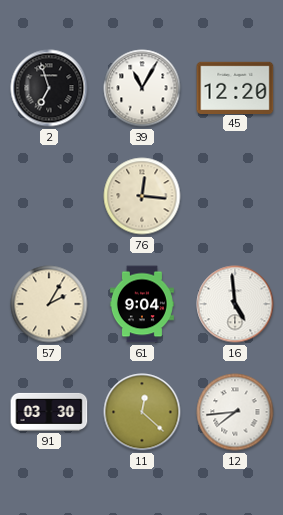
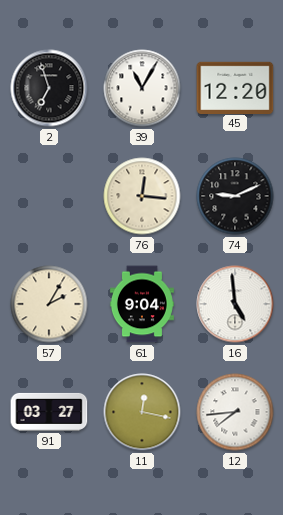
74: none -> 9:11 (235, 196)
91: 03:30 -> 03:27 (49, 412)
11: 12:22 -> 12:17 (142, 412)
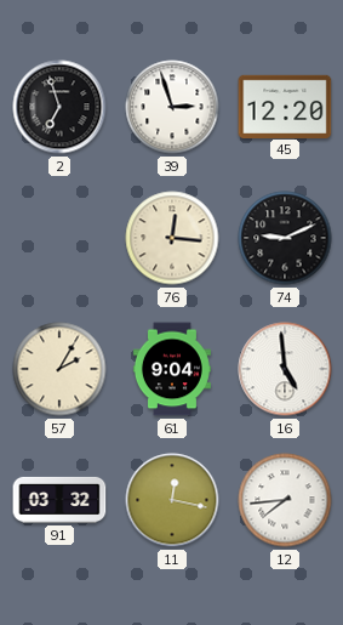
39: 11:05 -> 2:57 (172, 107)
91: 03:27 -> 03:32 (59, 500)
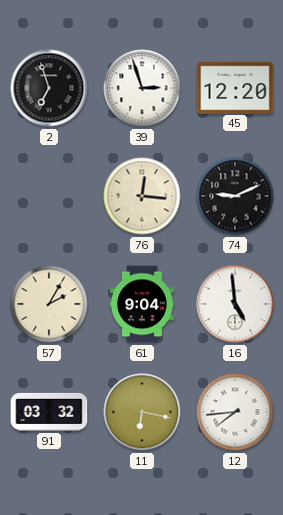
11: 12:17 -> 6:17 (142, 412)
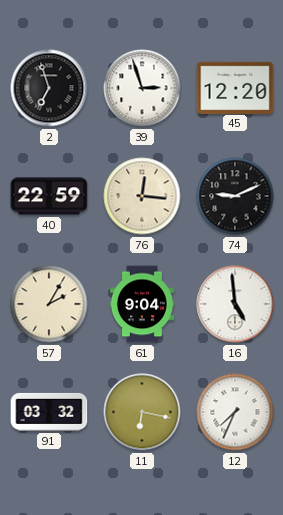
40: none -> 22:59 (49, 196)
12: 7:44 -> 7:34 (235, 412)
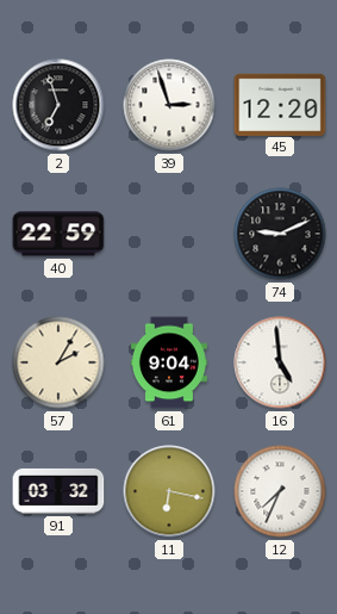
76: 12:16 -> none (142, 196)
